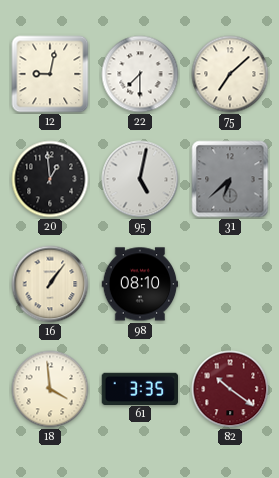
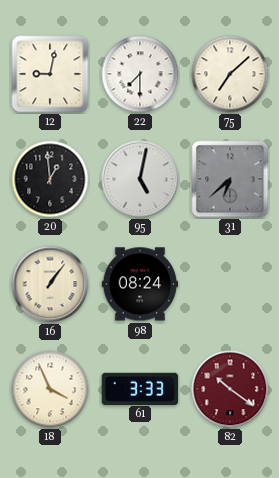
98: 08:10 -> 08:24 (140, 284)
18: 3:59 -> 3:56 (50, 389)
61: 3:35 -> 3:33 (140, 388)
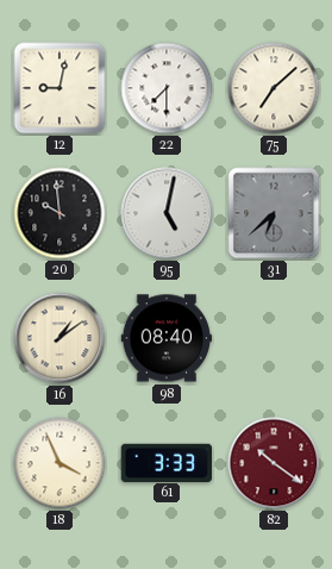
20: 12:59 -> 9:59 (59, 213)
16: 1:06 -> 1:09 (59, 338)
98: 08:24 -> 08:40 (167, 338)
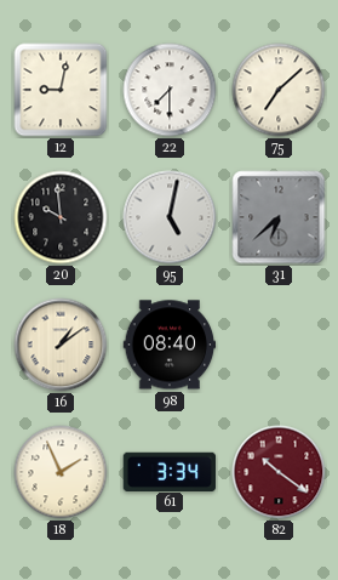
18: 3:56 -> 1:56 (61, 472)
61: 3:33 -> 3:34 (170, 471)
